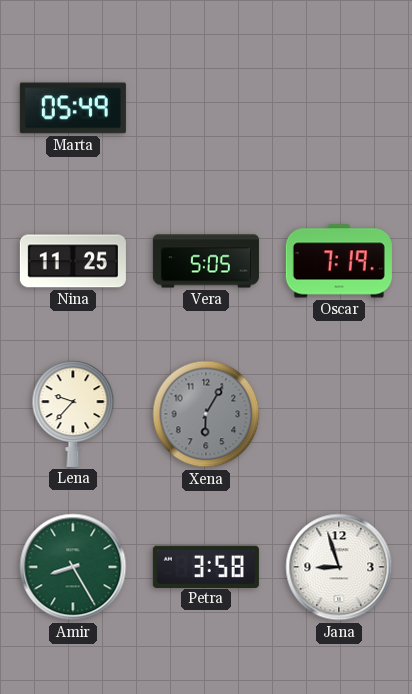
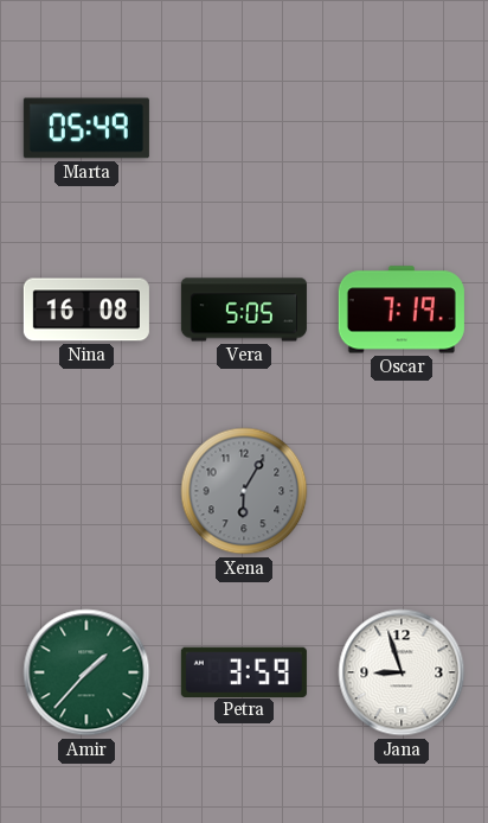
Nina: 11:25 -> 16:08 (86, 310)
Lena: 9:37 -> none (73, 414)
Amir: 8:25 -> 1:37 (86, 672)
Petra: 3:58 -> 3:59 (244, 671)
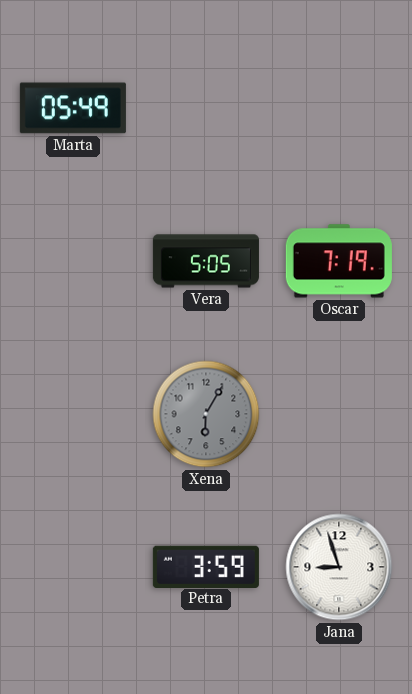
Nina: 16:08 -> none (86, 310)
Amir: 1:37 -> none (86, 672)
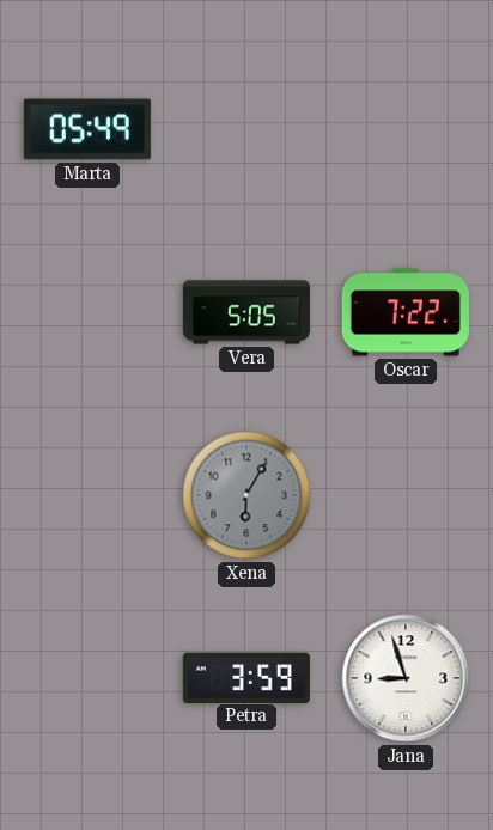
Oscar: 7:19 -> 7:22 (406, 312)
